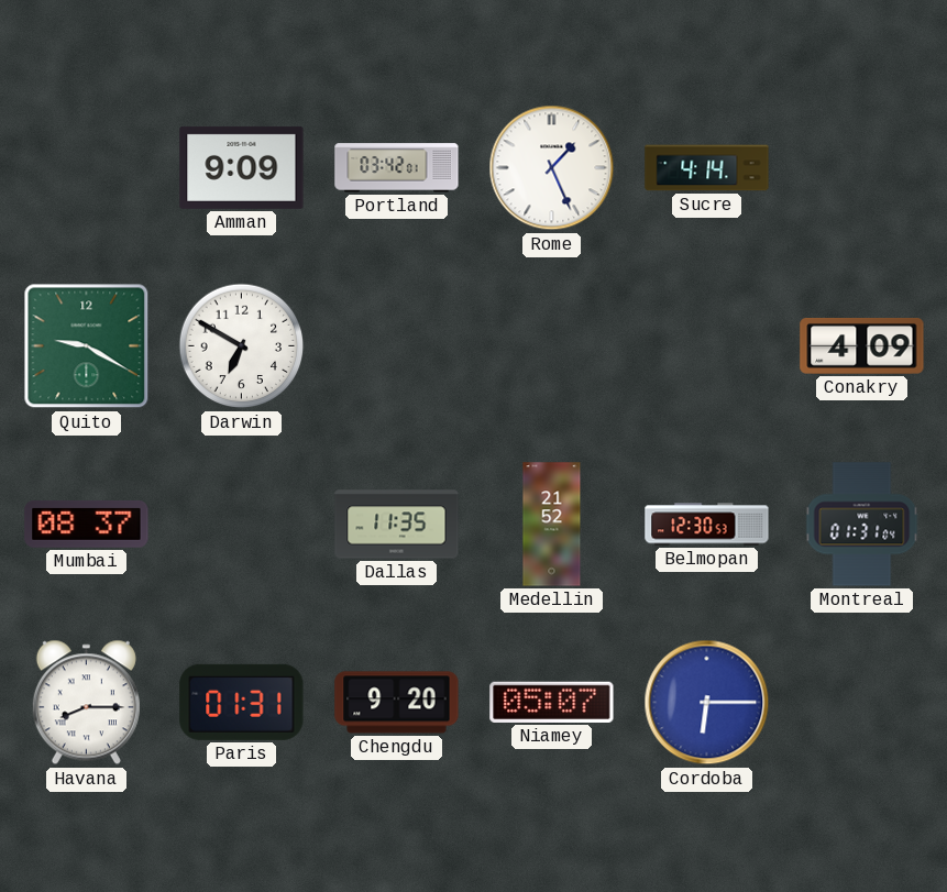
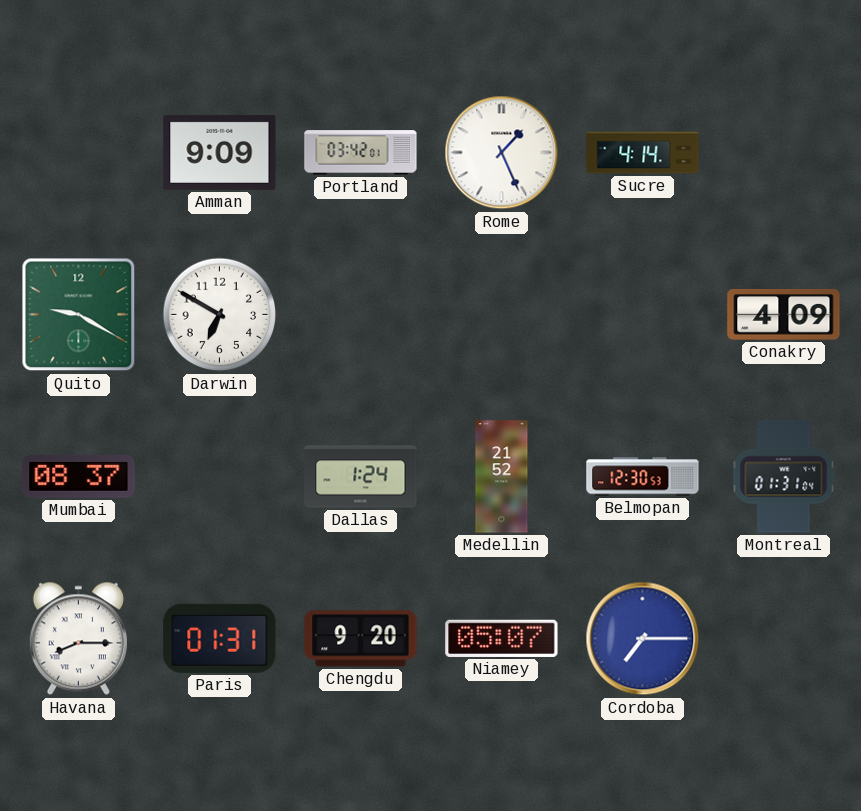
Dallas: 11:35 -> 1:24 (361, 477)
Cordoba: 6:15 -> 7:15 (643, 639)
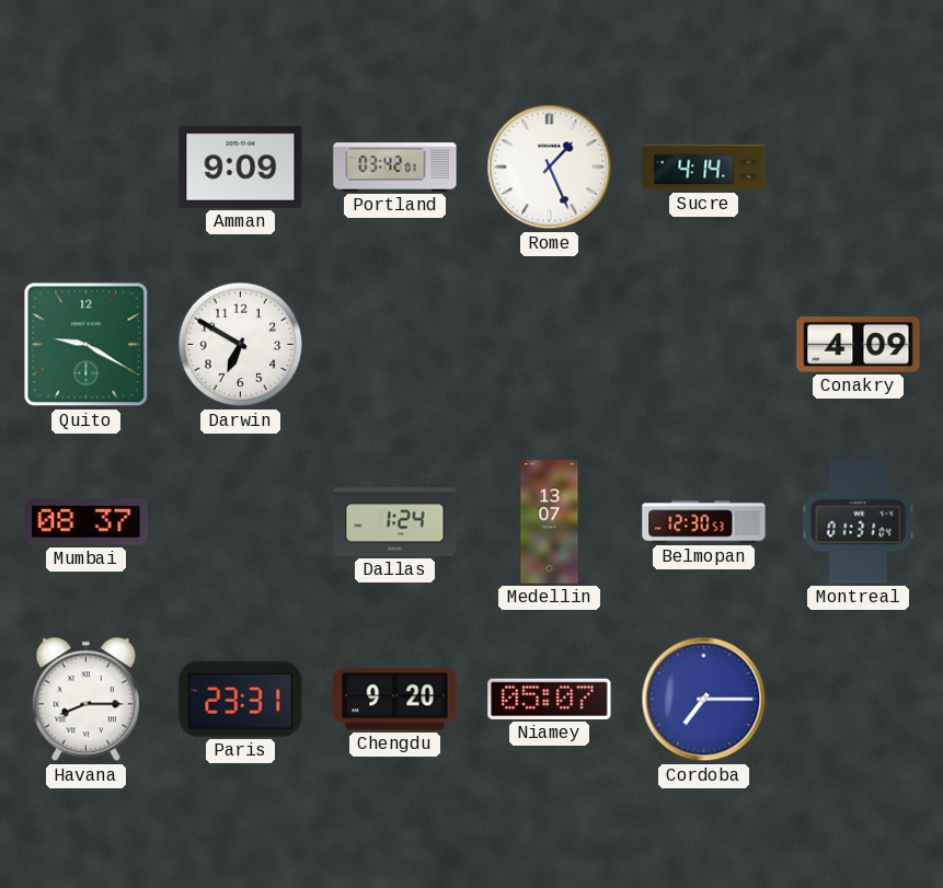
Medellin: 21:52 -> 13:07 (550, 522)
Paris: 01:31 -> 23:31 (241, 699)
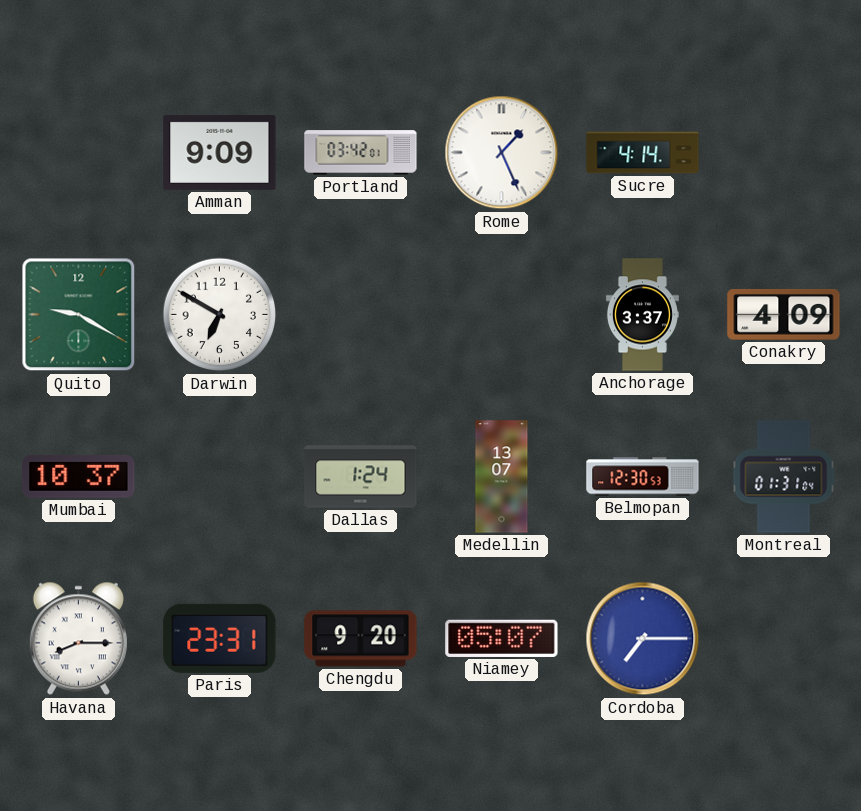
Anchorage: none -> 3:37 (642, 315)
Mumbai: 08:37 -> 10:37 (79, 477)
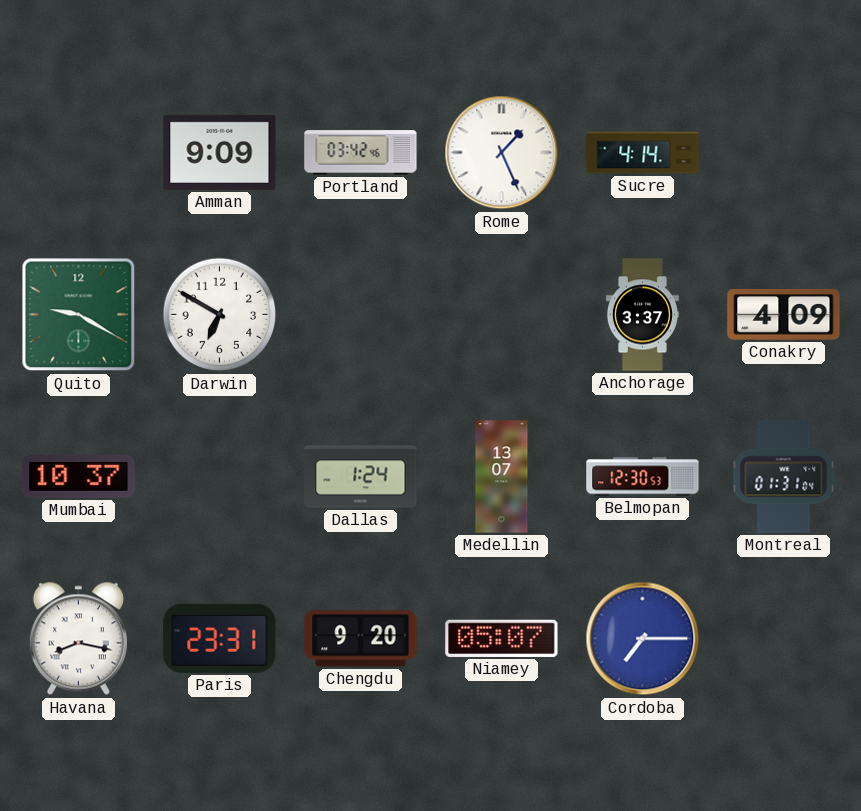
Portland: 03:42:01 -> 03:42:46 (361, 153)
Havana: 8:15 -> 8:17 (78, 639)
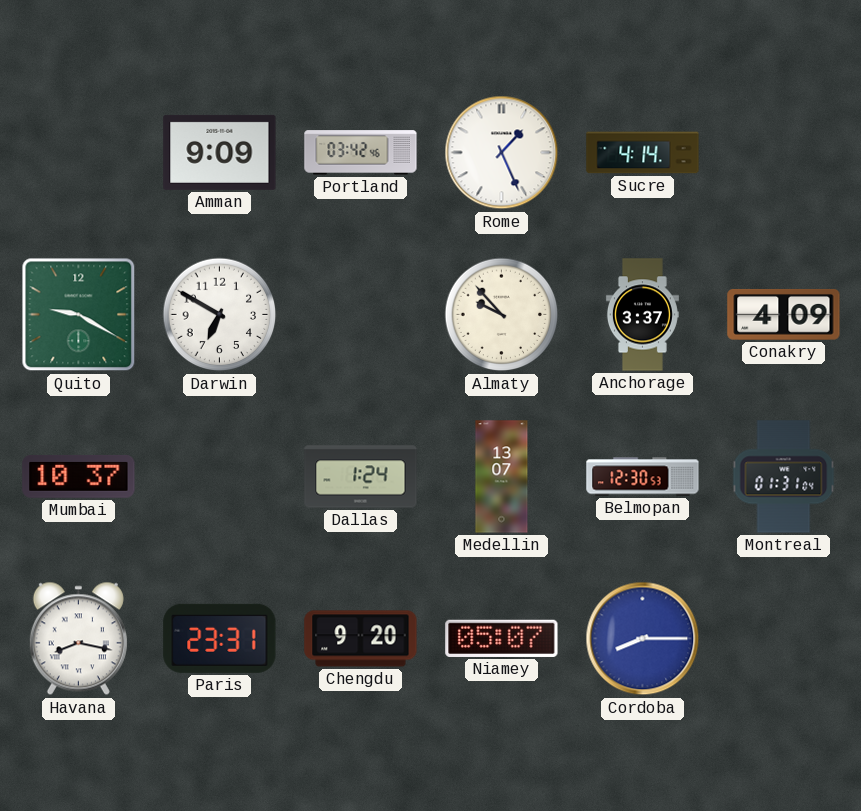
Almaty: none -> 9:53 (502, 315)
Cordoba: 7:15 -> 8:15 (643, 639)
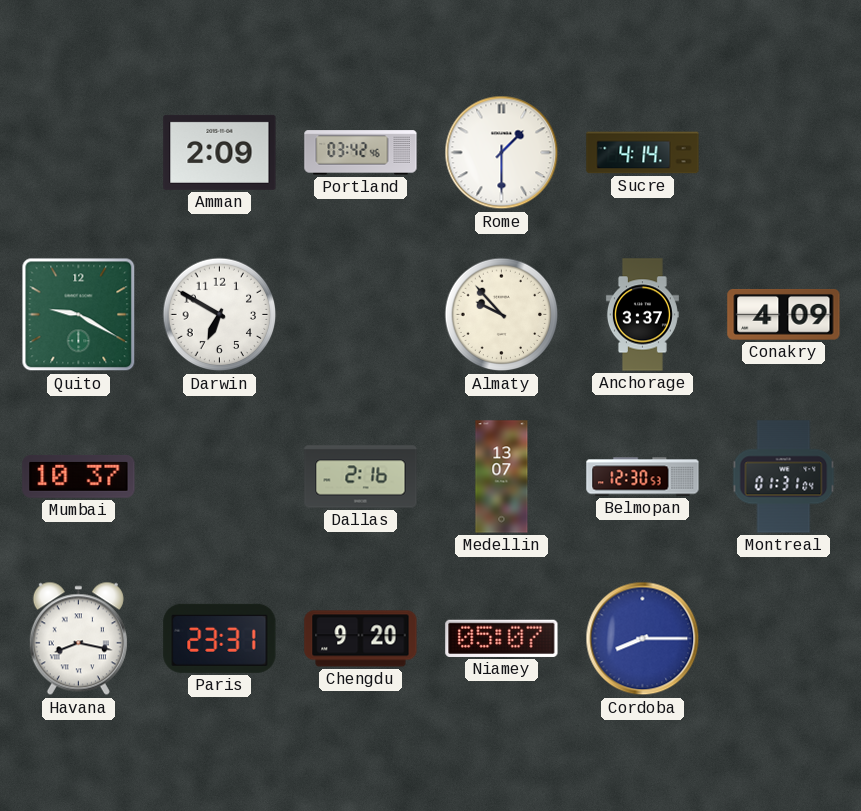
Amman: 9:09 -> 2:09 (220, 152)
Rome: 1:26 -> 1:30 (502, 153)
Dallas: 1:24 -> 2:16 (361, 477)
